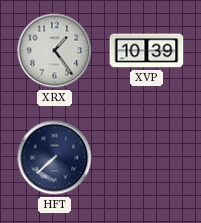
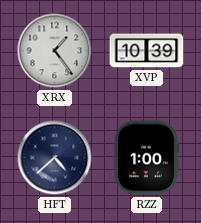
HFT: 7:38 -> 4:38 (55, 158)
RZZ: none -> 1:00 (146, 158)
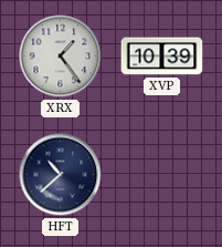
HFT: 4:38 -> 10:38 (61, 175)
RZZ: 1:00 -> none (146, 158)
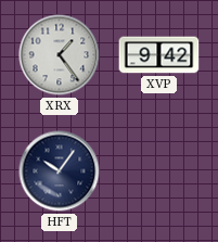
XVP: 10:39 -> 9:42 (159, 55)
HFT: 10:38 -> 10:06 (60, 171)
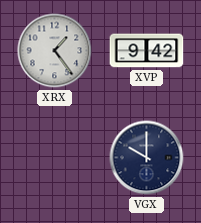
HFT: 10:06 -> none (60, 171)
VGX: none -> 10:00 (147, 158)
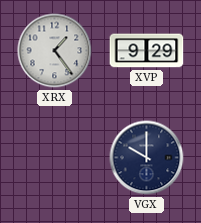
XVP: 9:42 -> 9:29 (147, 51)
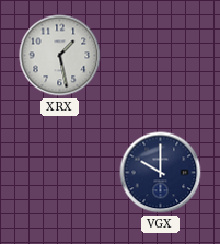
XRX: 1:24 -> 1:28 (60, 56)
XVP: 9:29 -> none (147, 51)
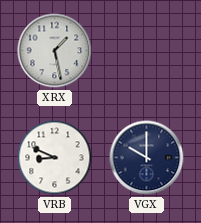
VRB: none -> 8:49 (55, 158)
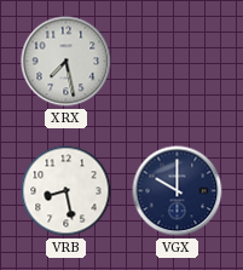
XRX: 1:28 -> 7:28 (66, 62)
VRB: 8:49 -> 8:28 (66, 191)
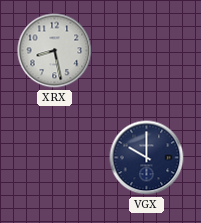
XRX: 7:28 -> 8:28 (55, 51)
VRB: 8:28 -> none (66, 191)
